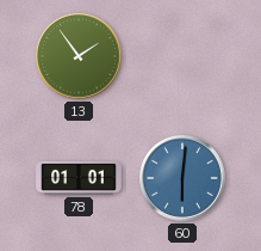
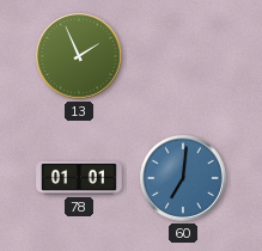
13: 1:54 -> 1:56 (80, 57)
60: 6:01 -> 7:01 (184, 179)
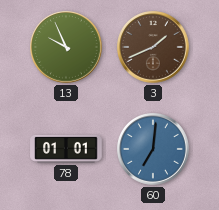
13: 1:56 -> 9:56 (67, 48)
3: none -> 1:41 (154, 48)
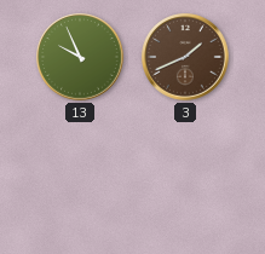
78: 01:01 -> none (66, 149)
60: 7:01 -> none (154, 150)
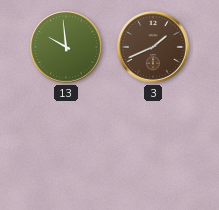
13: 9:56 -> 9:59 (67, 48)
